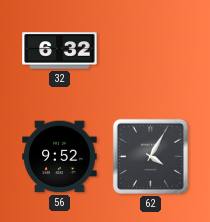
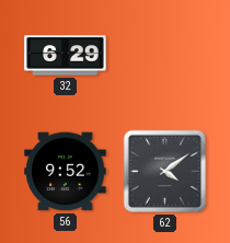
32: 6:32 -> 6:29 (66, 56)
62: 4:05 -> 4:09 (164, 171)
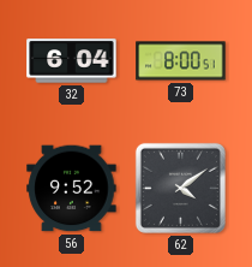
32: 6:29 -> 6:04 (72, 61)
73: none -> 8:00 (181, 61)
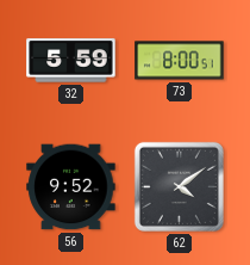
32: 6:04 -> 5:59 (71, 61)
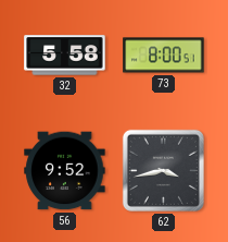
32: 5:59 -> 5:58 (65, 56)
62: 4:09 -> 3:43 (163, 170)
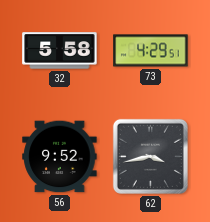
73: 8:00 -> 4:29 (151, 51)
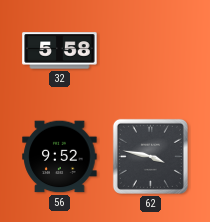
73: 4:29 -> none (151, 51)
62: 3:43 -> 3:47 (150, 156)
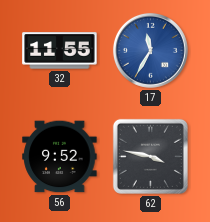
32: 5:58 -> 11:55 (60, 51)
17: none -> 11:35 (150, 50)
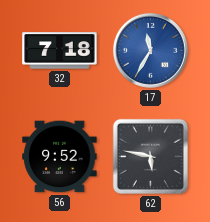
32: 11:55 -> 7:18 (60, 51)
62: 3:47 -> 5:47 (150, 156)
